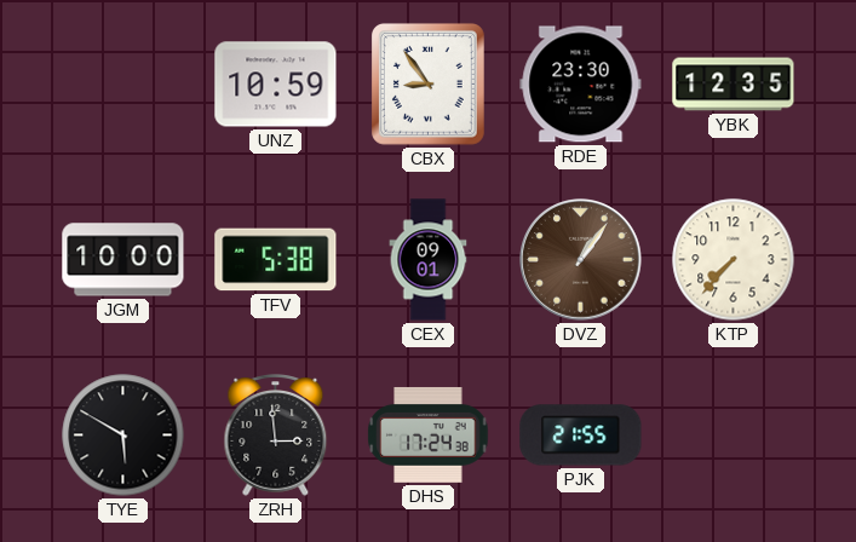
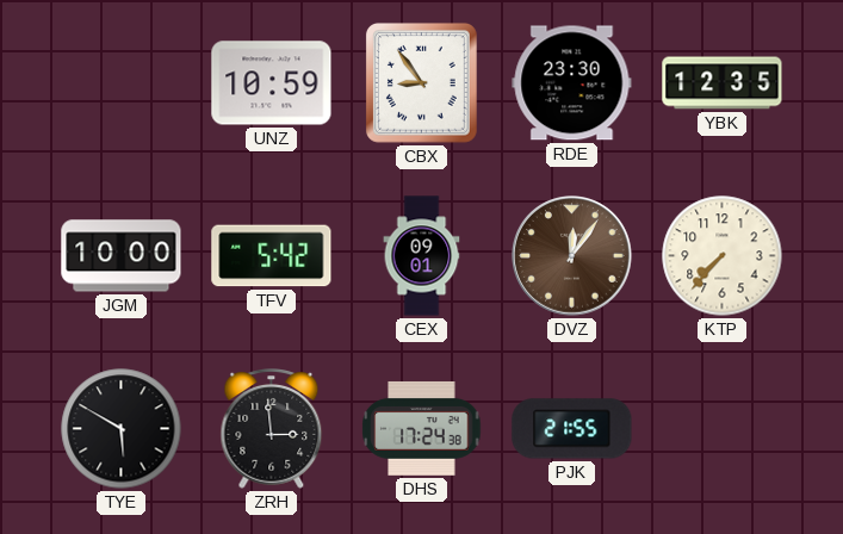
TFV: 5:38 -> 5:42 (272, 256)
DVZ: 1:06 -> 12:06 (572, 256)
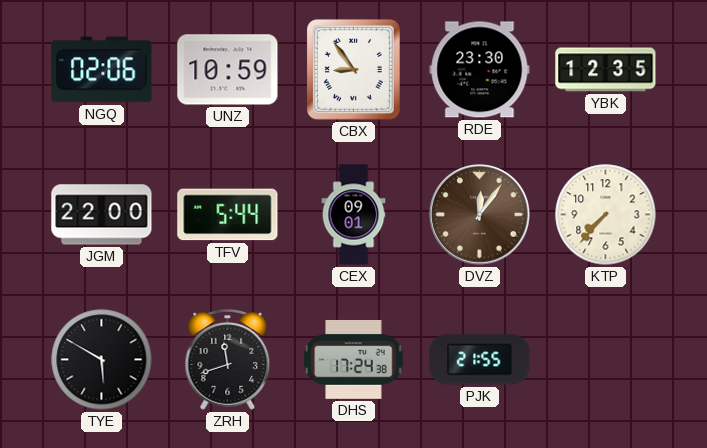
NGQ: none -> 02:06 (102, 70)
JGM: 10:00 -> 22:00 (102, 215)
TFV: 5:42 -> 5:44 (228, 215)
ZRH: 2:59 -> 11:42 (228, 360)
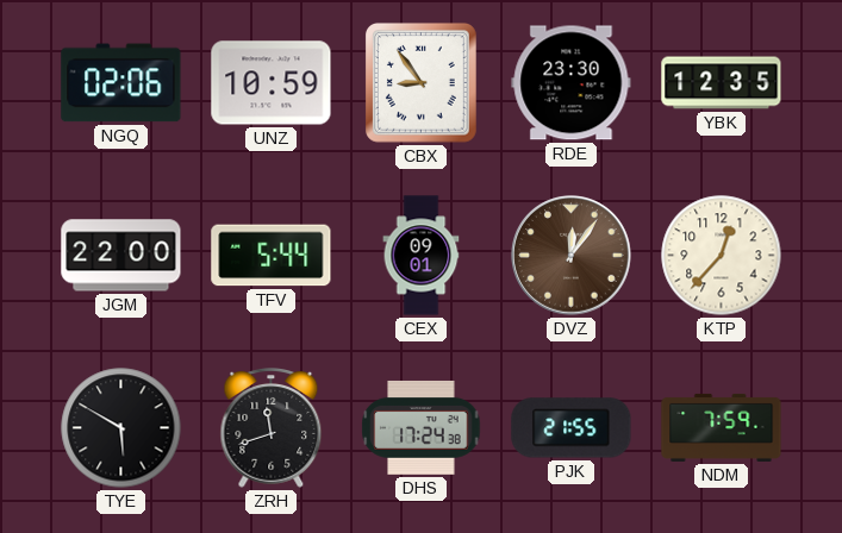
KTP: 7:37 -> 12:37 (722, 256)
NDM: none -> 7:59 (722, 427)
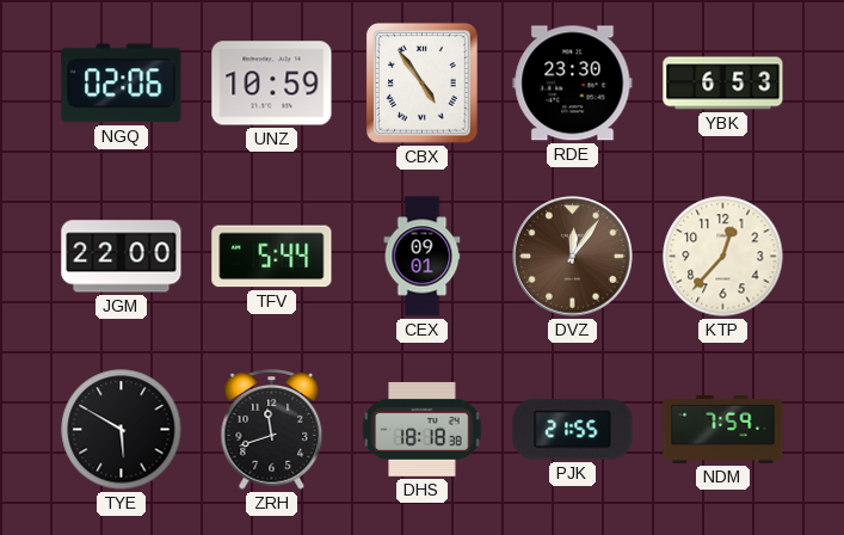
CBX: 8:54 -> 4:54 (421, 82)
YBK: 12:35 -> 6:53 (723, 84)
DHS: 17:24 -> 18:18 (423, 429)
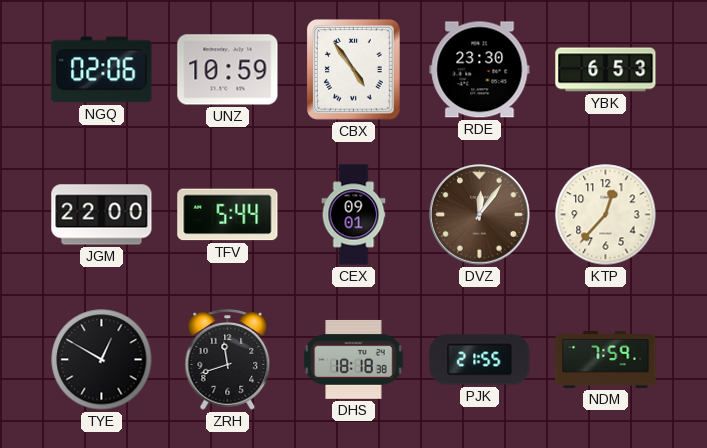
TYE: 5:50 -> 12:50 (102, 360)
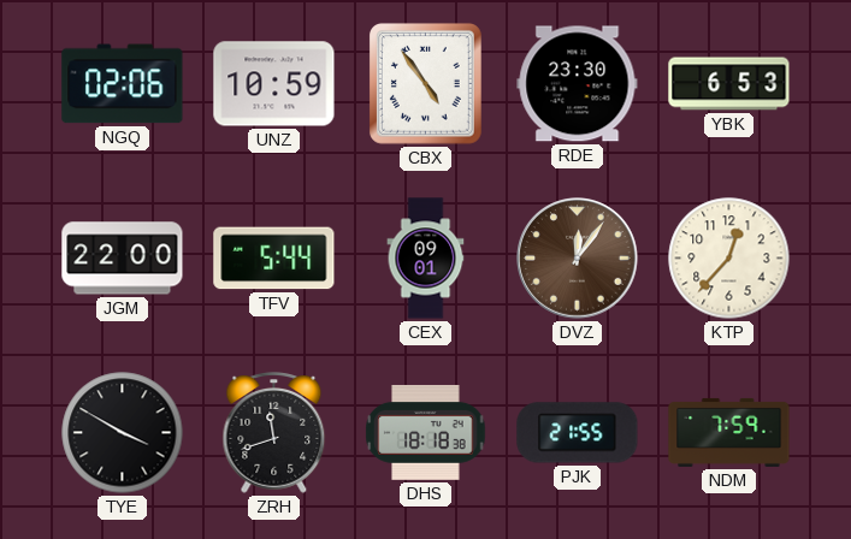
TYE: 12:50 -> 3:50 (123, 433)
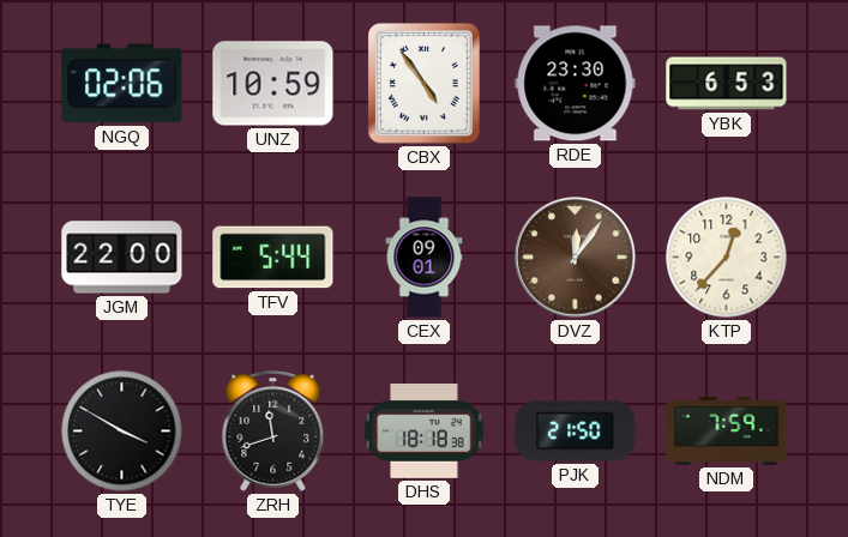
PJK: 21:55 -> 21:50 (576, 432)
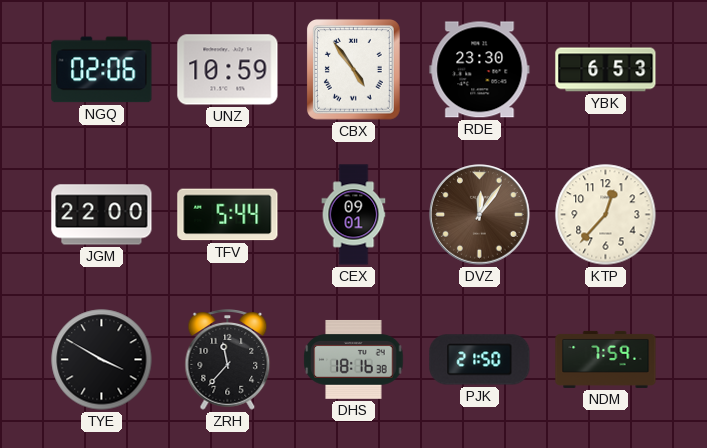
ZRH: 11:42 -> 11:37 (228, 360)
DHS: 18:18 -> 18:16 (354, 359)
